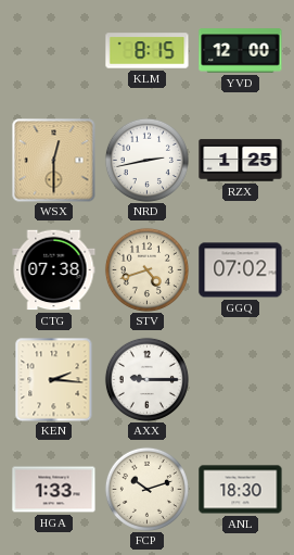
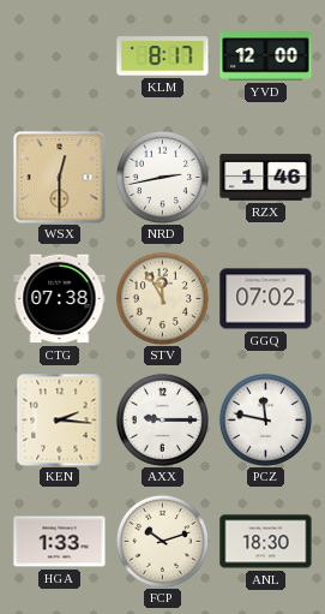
KLM: 8:15 -> 8:17 (163, 56)
RZX: 1:25 -> 1:46 (266, 178)
STV: 4:42 -> 11:55 (162, 298)
PCZ: none -> 11:47 (265, 419)
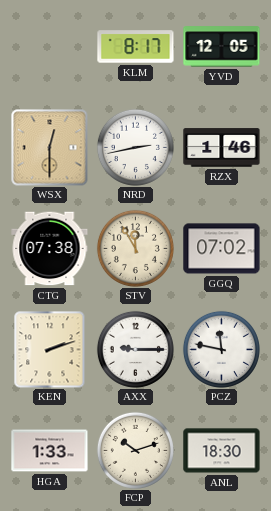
YVD: 12:00 -> 12:05 (222, 47)
KEN: 2:16 -> 2:12 (50, 349)
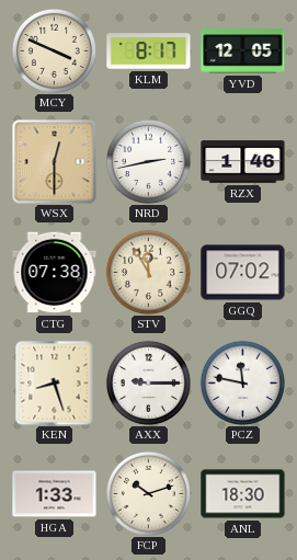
MCY: none -> 3:49 (54, 50)
KEN: 2:12 -> 8:27 (55, 382)
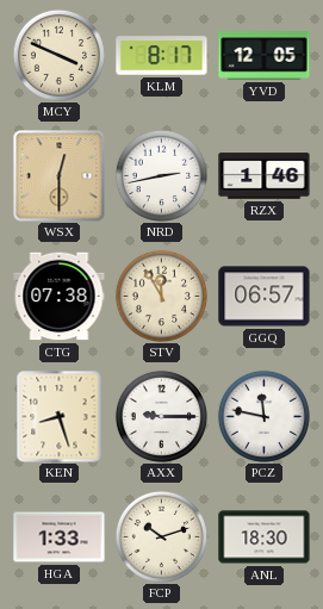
GGQ: 07:02 -> 06:57 (265, 297)
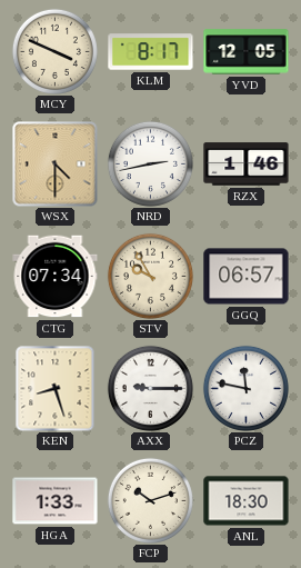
WSX: 12:30 -> 4:30 (56, 165)
CTG: 07:38 -> 07:34 (56, 277)
STV: 11:55 -> 9:55 (150, 276)
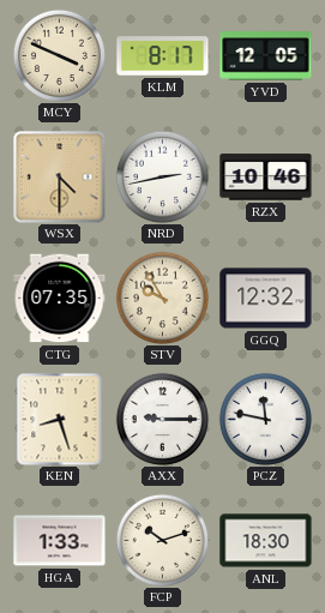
RZX: 1:46 -> 10:46 (266, 178)
CTG: 07:34 -> 07:35 (60, 299)
GGQ: 06:57 -> 12:32 (266, 299)
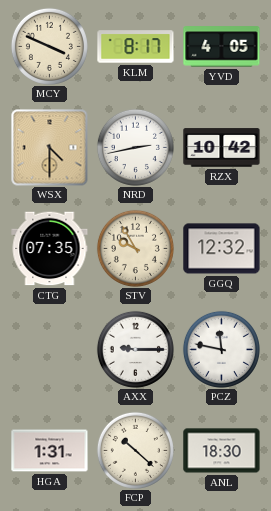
YVD: 12:05 -> 4:05 (222, 47)
RZX: 10:46 -> 10:42 (222, 148)
KEN: 8:27 -> none (60, 419)
HGA: 1:33 -> 1:31 (50, 451)
FCP: 10:12 -> 10:22 (135, 450)
